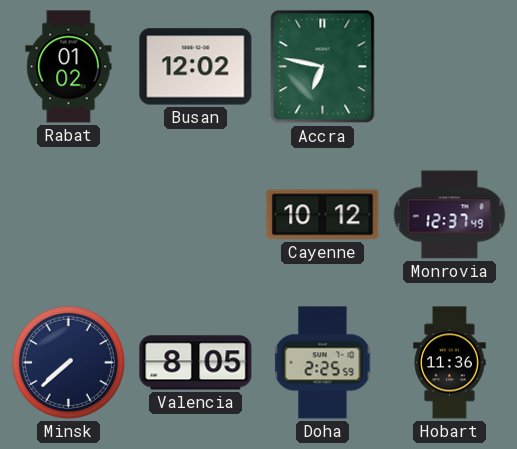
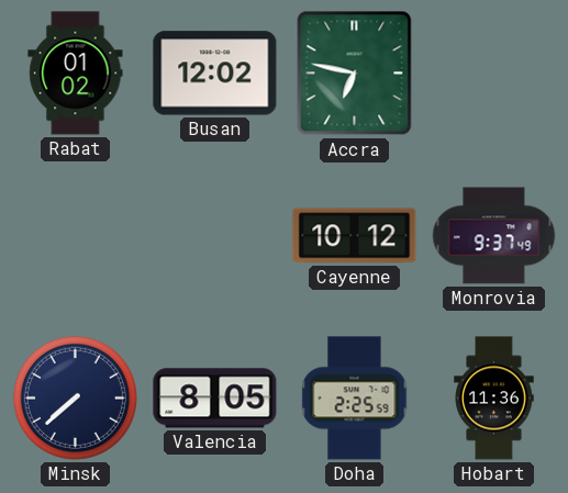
Monrovia: 12:37 -> 9:37 (494, 236)
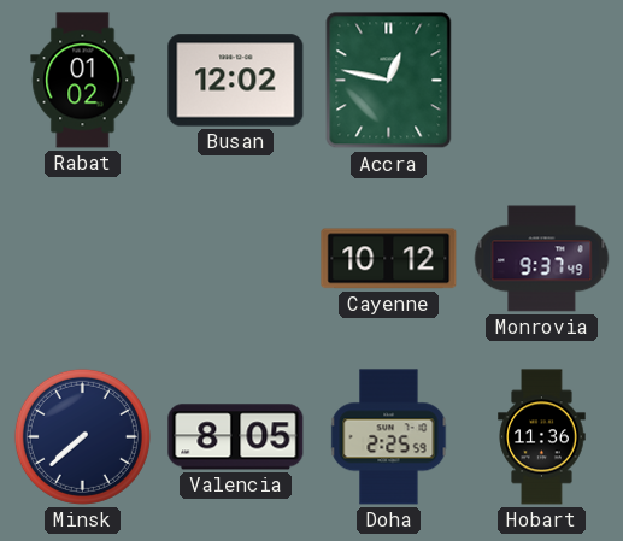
Accra: 6:47 -> 12:47 (389, 81)
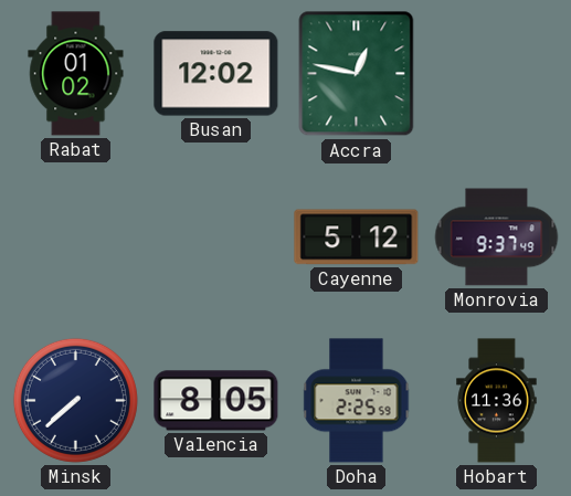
Cayenne: 10:12 -> 5:12 (357, 238)
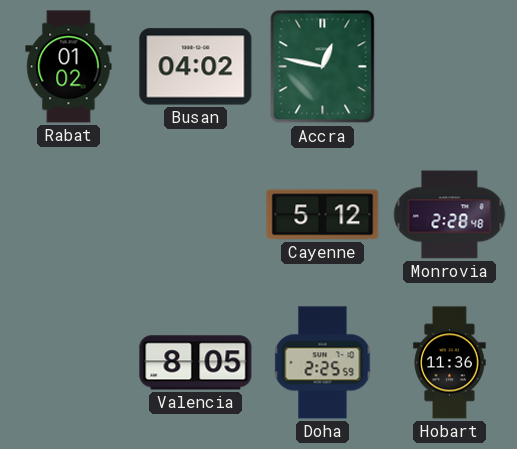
Busan: 12:02 -> 04:02 (196, 67)
Monrovia: 9:37 -> 2:28 (450, 215)
Minsk: 7:38 -> none (75, 400)
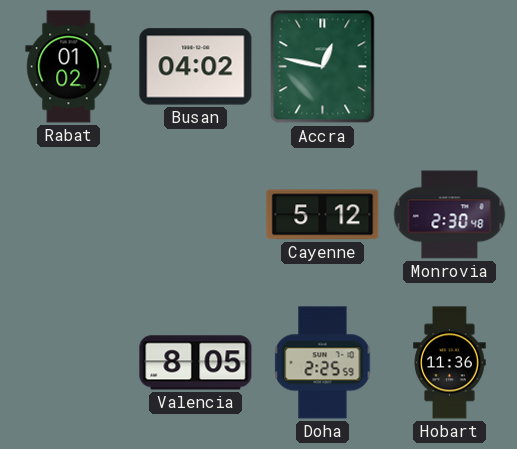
Monrovia: 2:28 -> 2:30 (450, 215)
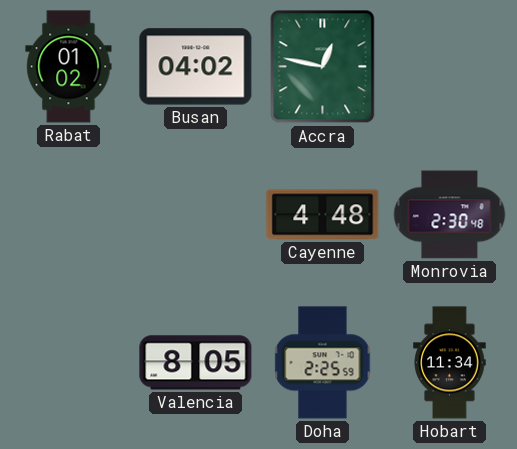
Cayenne: 5:12 -> 4:48 (323, 215)
Hobart: 11:36 -> 11:34 (450, 363)
